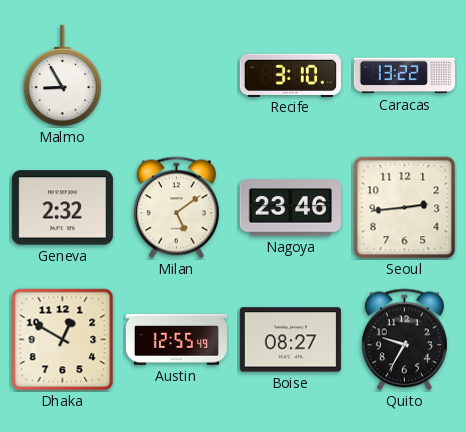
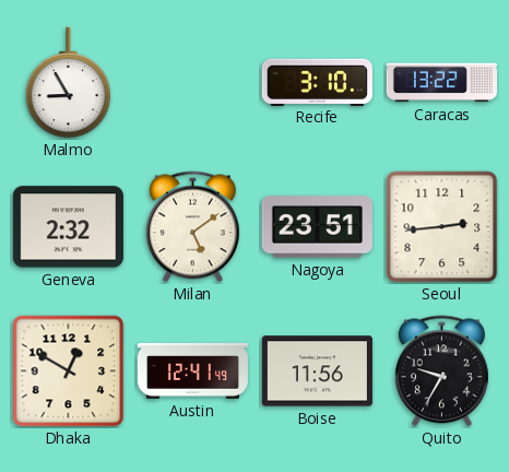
Nagoya: 23:46 -> 23:51 (317, 227)
Austin: 12:55 -> 12:41 (192, 371)
Boise: 08:27 -> 11:56 (317, 371)
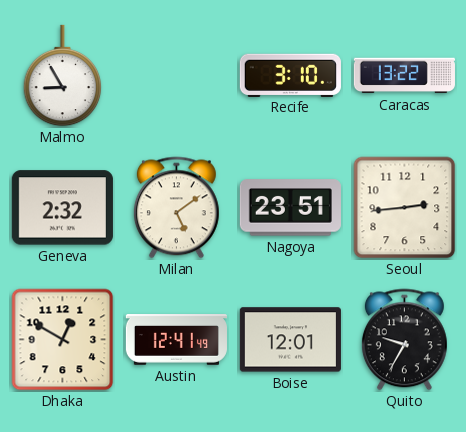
Boise: 11:56 -> 12:01 (290, 340)
